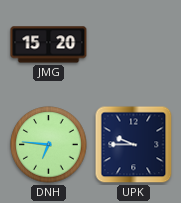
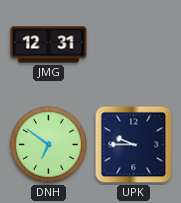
JMG: 15:20 -> 12:31 (49, 45)
DNH: 6:46 -> 6:51 (49, 145)
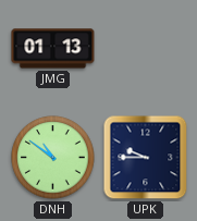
JMG: 12:31 -> 01:13 (53, 49)
DNH: 6:51 -> 10:51 (53, 158)
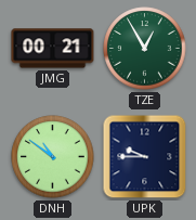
JMG: 01:13 -> 00:21 (53, 49)
TZE: none -> 12:55 (145, 49)
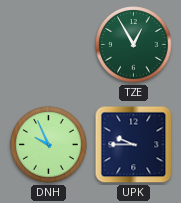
JMG: 00:21 -> none (53, 49)
DNH: 10:51 -> 9:56 (49, 145)
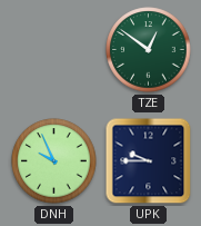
TZE: 12:55 -> 12:51 (149, 50)
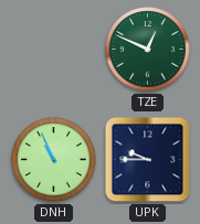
TZE: 12:51 -> 12:49 (148, 50)
DNH: 9:56 -> 10:56 (54, 160)
